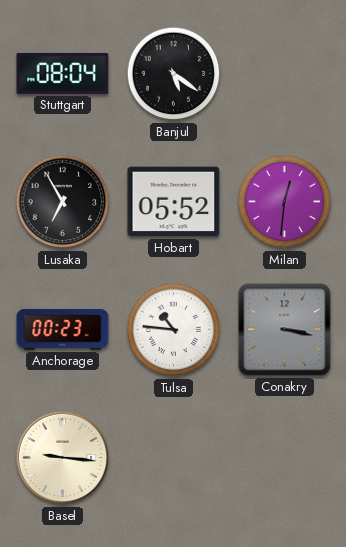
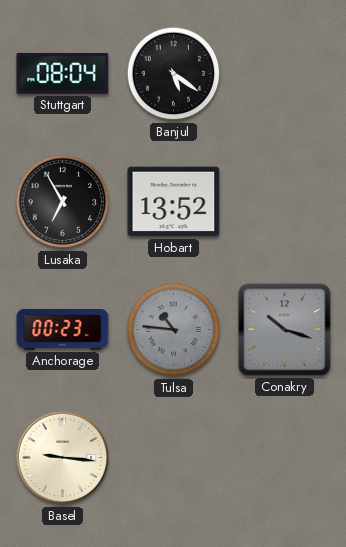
Hobart: 05:52 -> 13:52 (174, 202)
Milan: 12:31 -> none (285, 202)
Tulsa dial: white -> grey (174, 330)
Conakry: 3:17 -> 10:18 (285, 330)
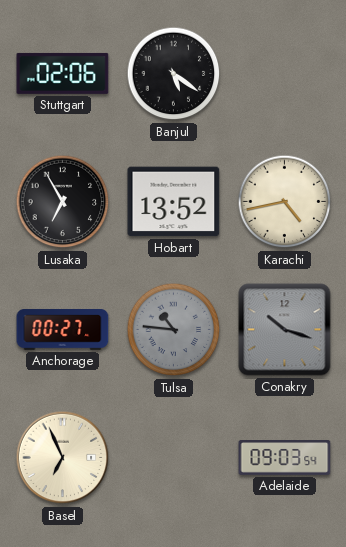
Stuttgart: 08:04 -> 02:06 (63, 73)
Karachi: none -> 4:43 (285, 202)
Anchorage: 00:23 -> 00:27 (63, 330)
Basel: 9:16 -> 6:56 (63, 458)
Adelaide: none -> 09:03 (285, 458)
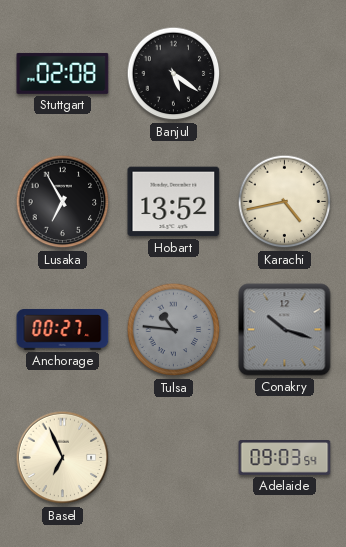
Stuttgart: 02:06 -> 02:08 (63, 73)
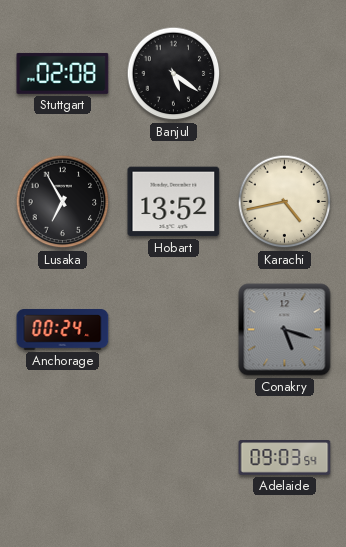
Anchorage: 00:27 -> 00:24 (63, 330)
Tulsa: 10:46 -> none (174, 330)
Conakry: 10:18 -> 5:18 (285, 330)
Basel: 6:56 -> none (63, 458)
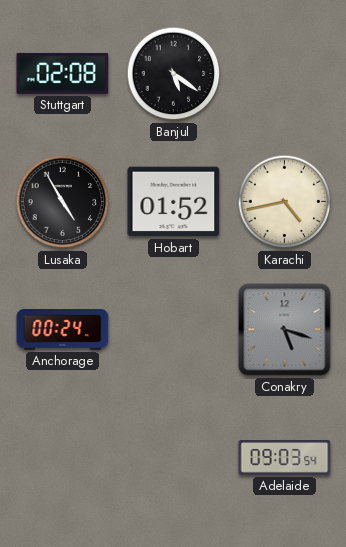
Lusaka: 6:55 -> 4:55 (63, 202)
Hobart: 13:52 -> 01:52 (174, 202)
